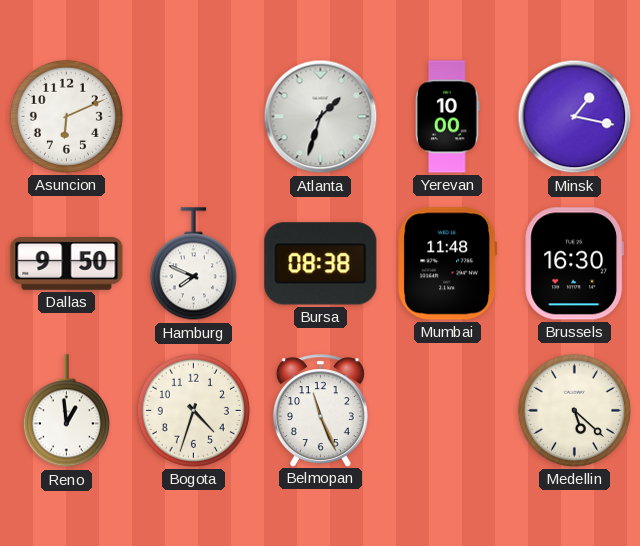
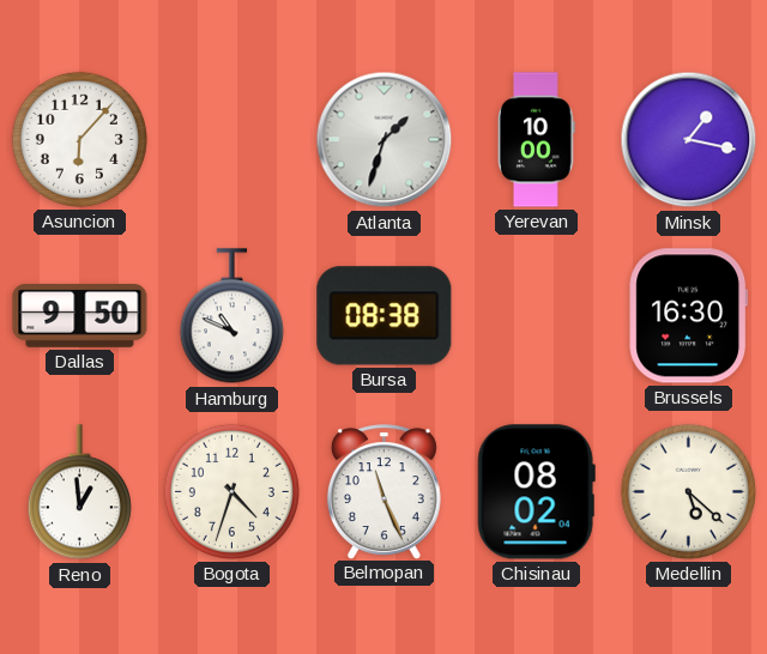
Asuncion: 6:11 -> 6:07 (79, 139)
Hamburg: 7:49 -> 10:49 (231, 316)
Mumbai: 11:48 -> none (448, 264)
Chisinau: none -> 08:02 (536, 492)
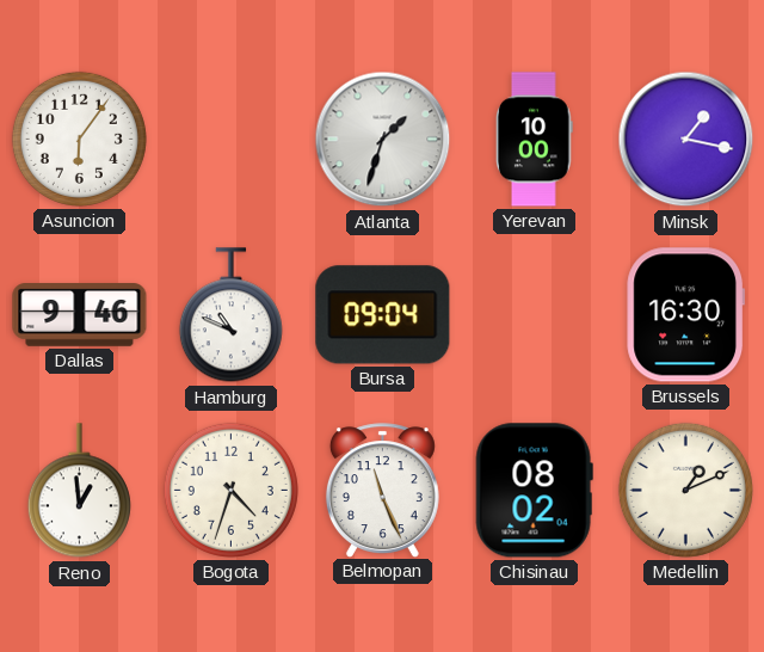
Asuncion: 6:07 -> 6:06 (79, 139)
Dallas: 9:50 -> 9:46 (80, 315)
Bursa: 08:38 -> 09:04 (383, 315)
Medellin: 5:22 -> 1:11 (685, 490)
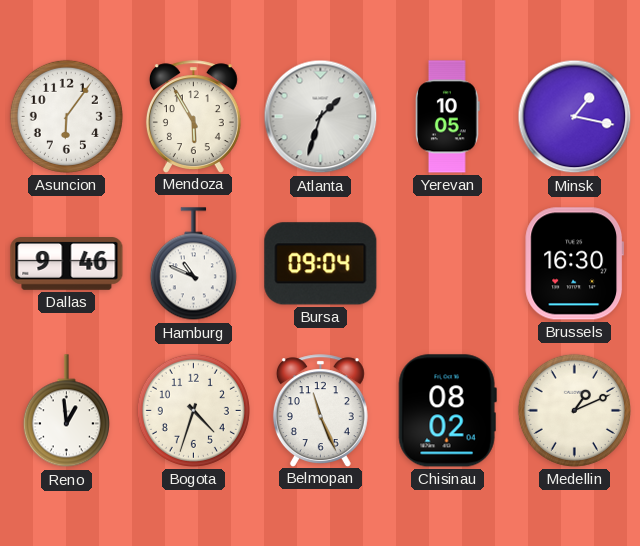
Mendoza: none -> 5:55 (193, 116)
Yerevan: 10:00 -> 10:05 (448, 117)
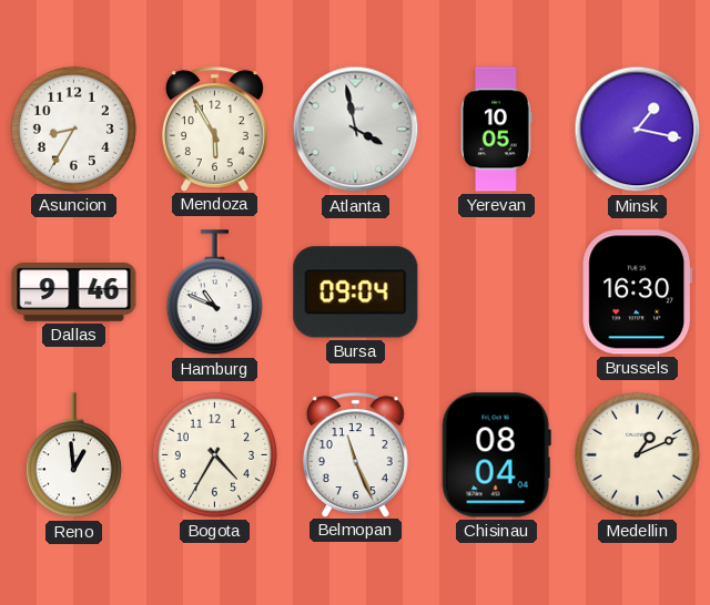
Asuncion: 6:06 -> 8:35 (73, 129)
Atlanta: 1:33 -> 3:58 (356, 130)
Bogota: 4:33 -> 4:35 (214, 454)
Chisinau: 08:02 -> 08:04 (496, 455)
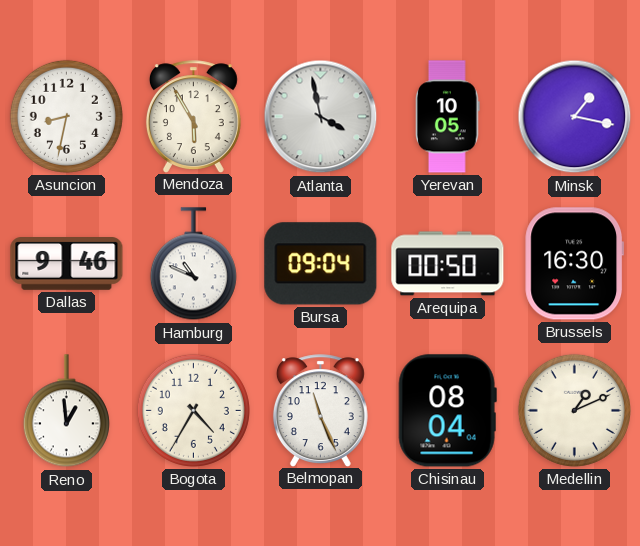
Asuncion: 8:35 -> 8:32 (66, 116)
Arequipa: none -> 00:50 (448, 264)
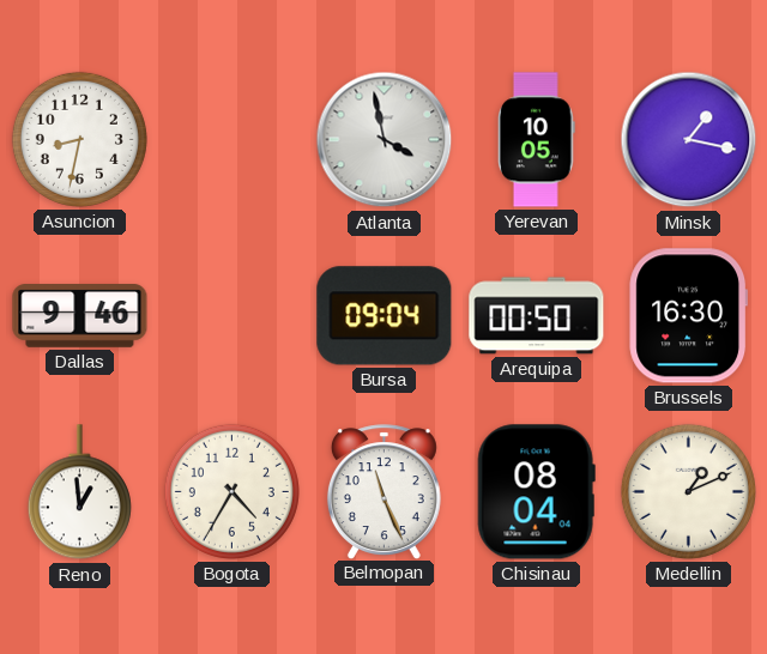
Mendoza: 5:55 -> none (193, 116)
Hamburg: 10:49 -> none (193, 264)
